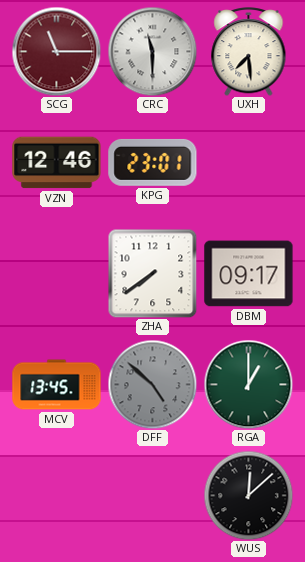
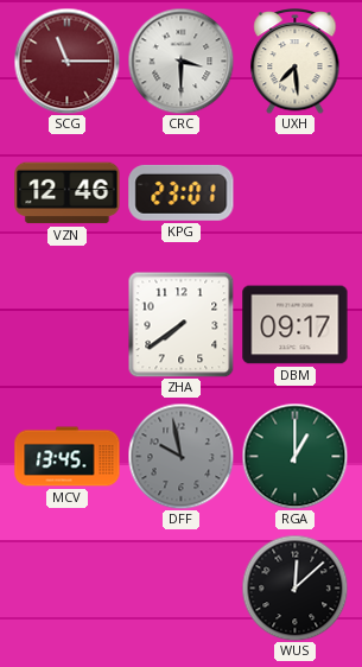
CRC: 11:30 -> 3:30 (180, 61)
DFF: 4:52 -> 9:58 (180, 456)
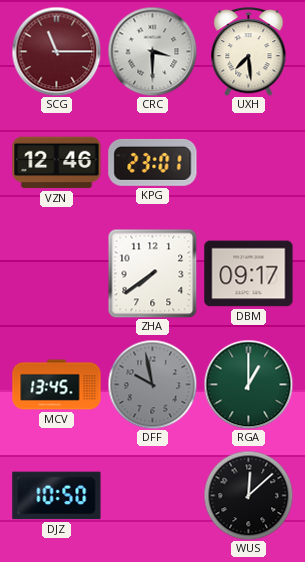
DJZ: none -> 10:50 (57, 496)
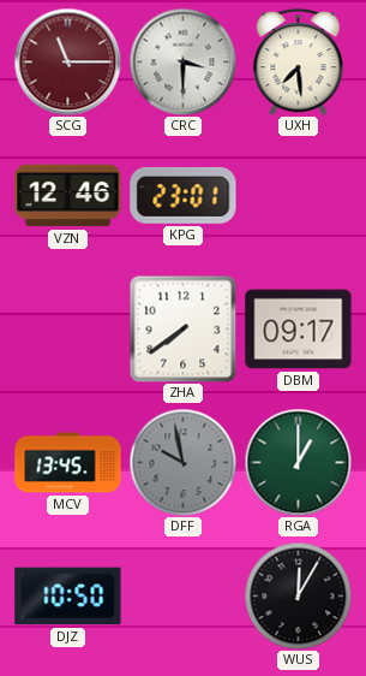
WUS: 12:08 -> 12:05 (298, 595)
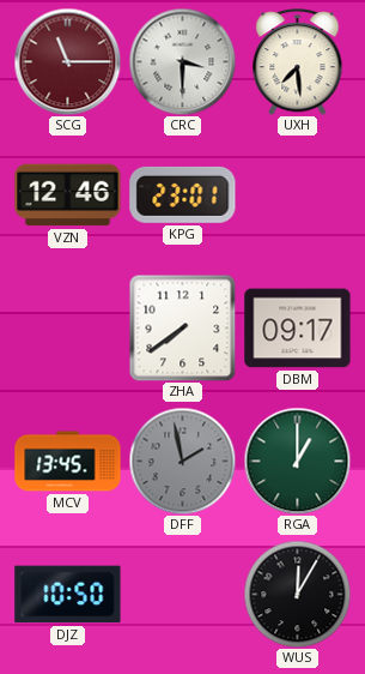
DFF: 9:58 -> 1:58 (182, 461)
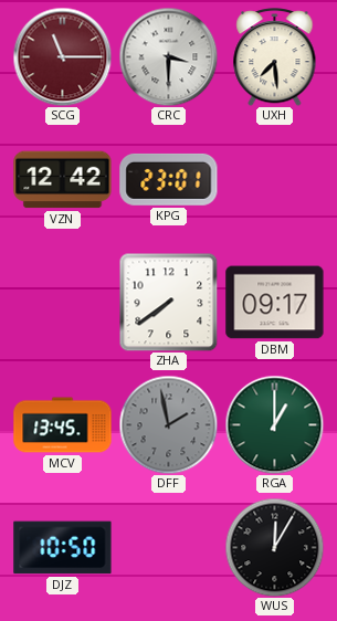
VZN: 12:46 -> 12:42 (63, 180)
